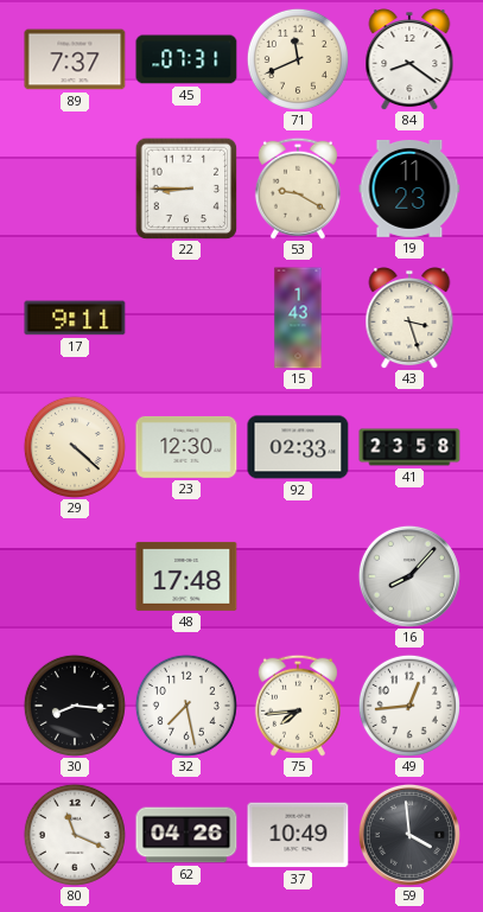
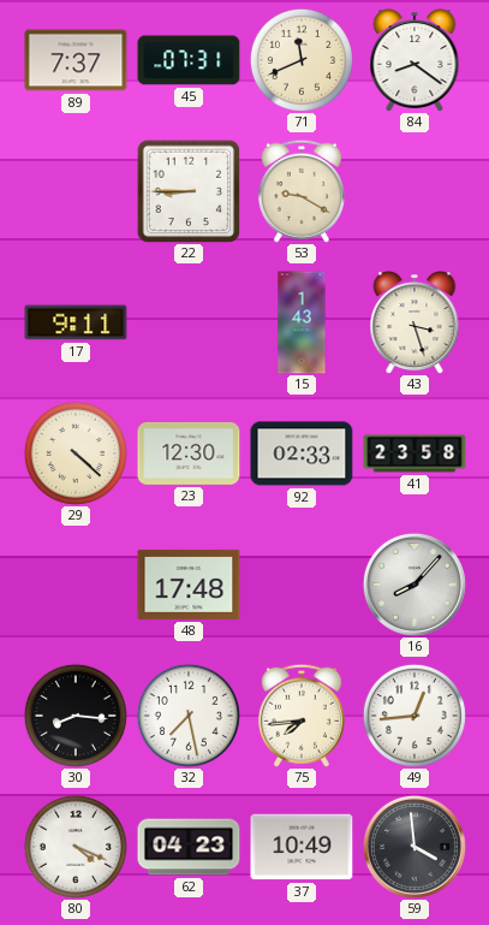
19: 11:23 -> none (409, 189)
80: 11:19 -> 4:19 (76, 847)
62: 04:26 -> 04:23 (189, 847)
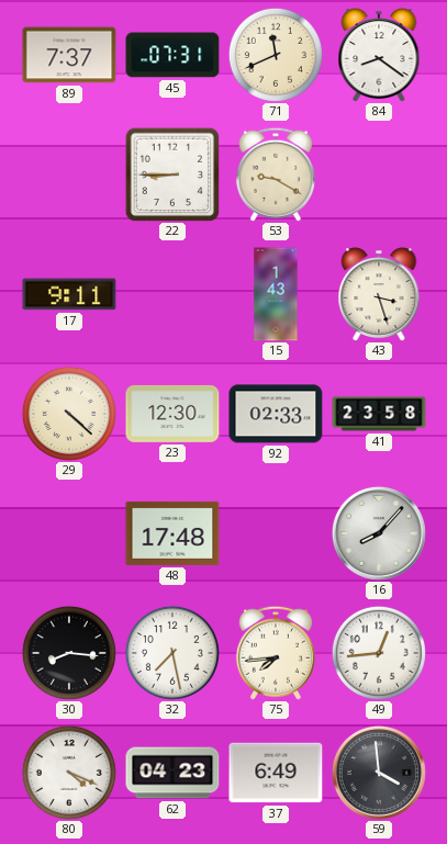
37: 10:49 -> 6:49 (276, 773)
